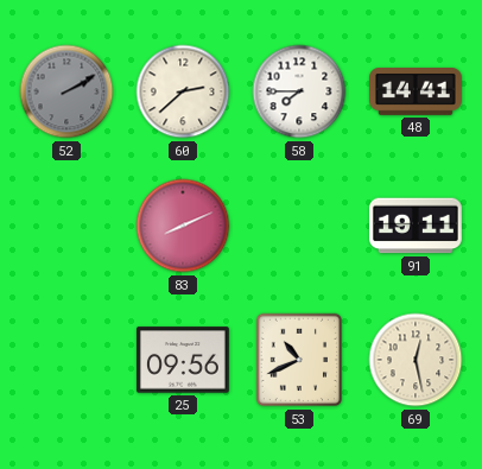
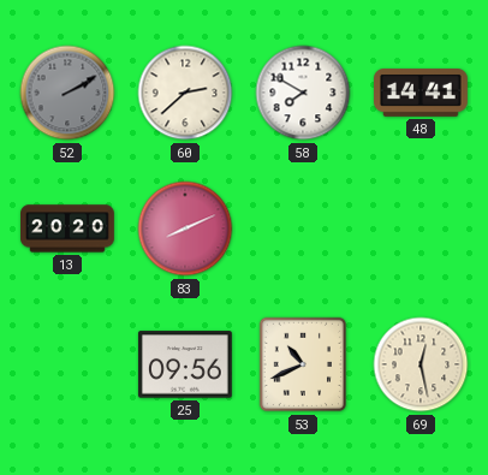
58: 7:45 -> 7:50 (303, 93)
13: none -> 20:20 (69, 228)
91: 19:11 -> none (416, 226)
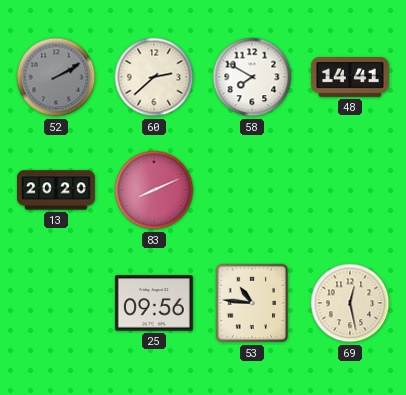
53: 10:41 -> 10:46 (251, 303)
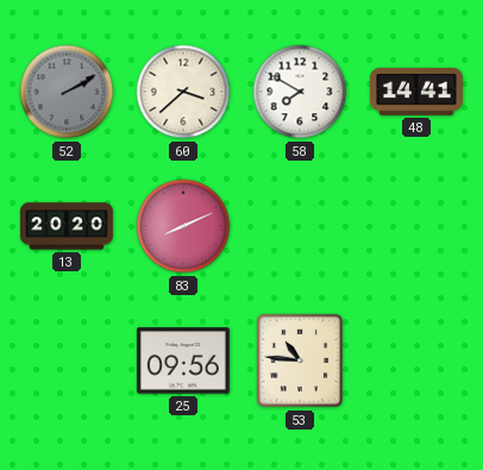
60: 2:38 -> 3:38 (183, 92)
69: 12:28 -> none (350, 303)
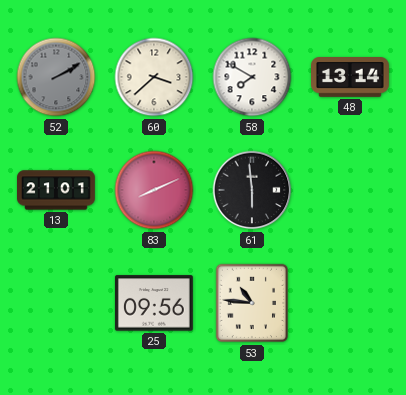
48: 14:41 -> 13:14 (351, 78)
13: 20:20 -> 21:01 (57, 190)
61: none -> 5:59 (252, 190)
